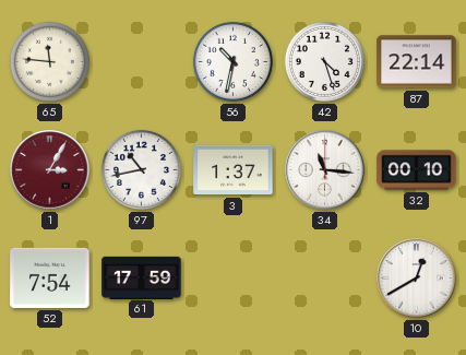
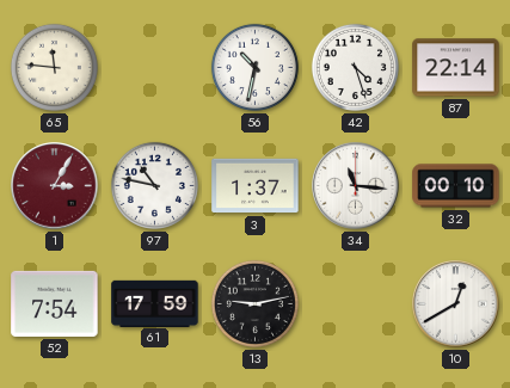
97: 10:43 -> 10:47 (154, 185)
13: none -> 9:13 (254, 303)
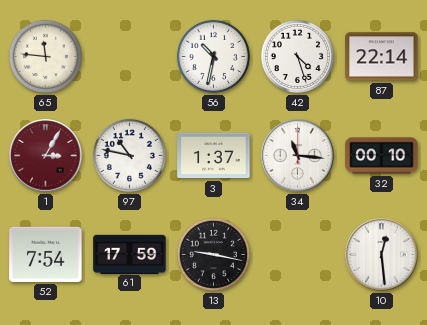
13: 9:13 -> 9:17 (213, 254)
10: 12:40 -> 12:29 (382, 255)
